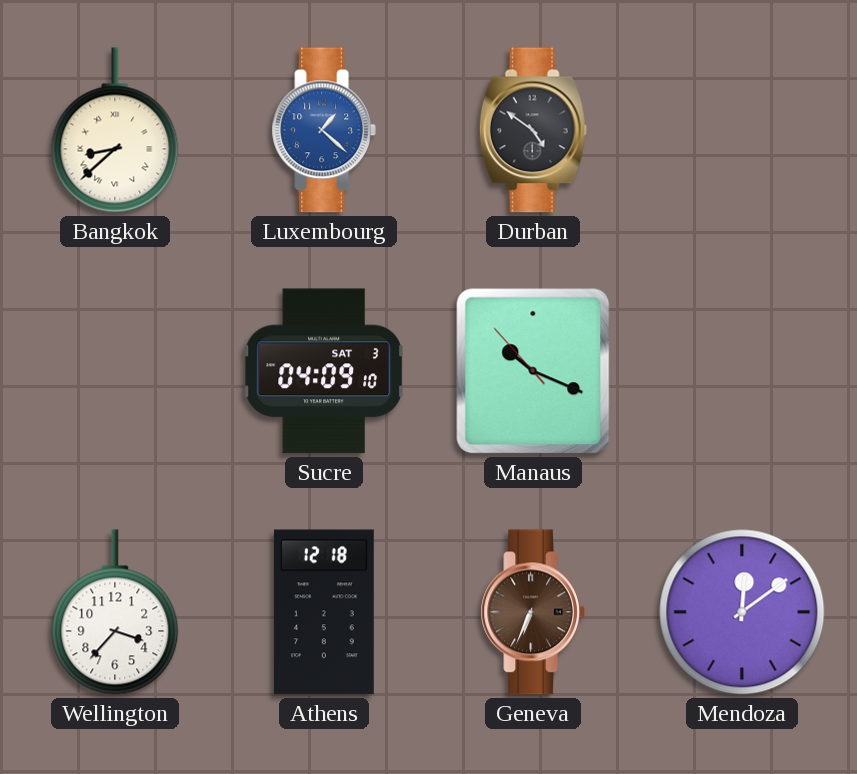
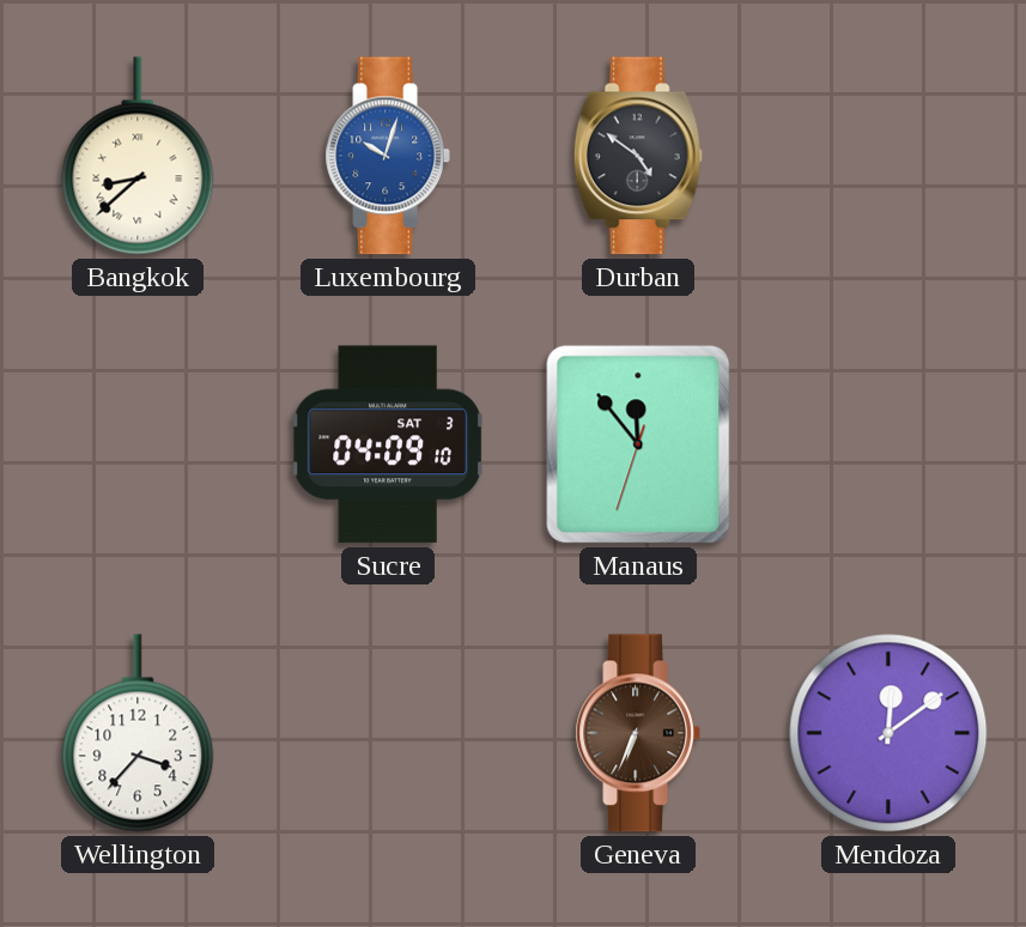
Luxembourg: 1:22 -> 10:03 (388, 156)
Manaus: 10:18 -> 11:53 (638, 444)
Athens: 12:18 -> none (324, 612)
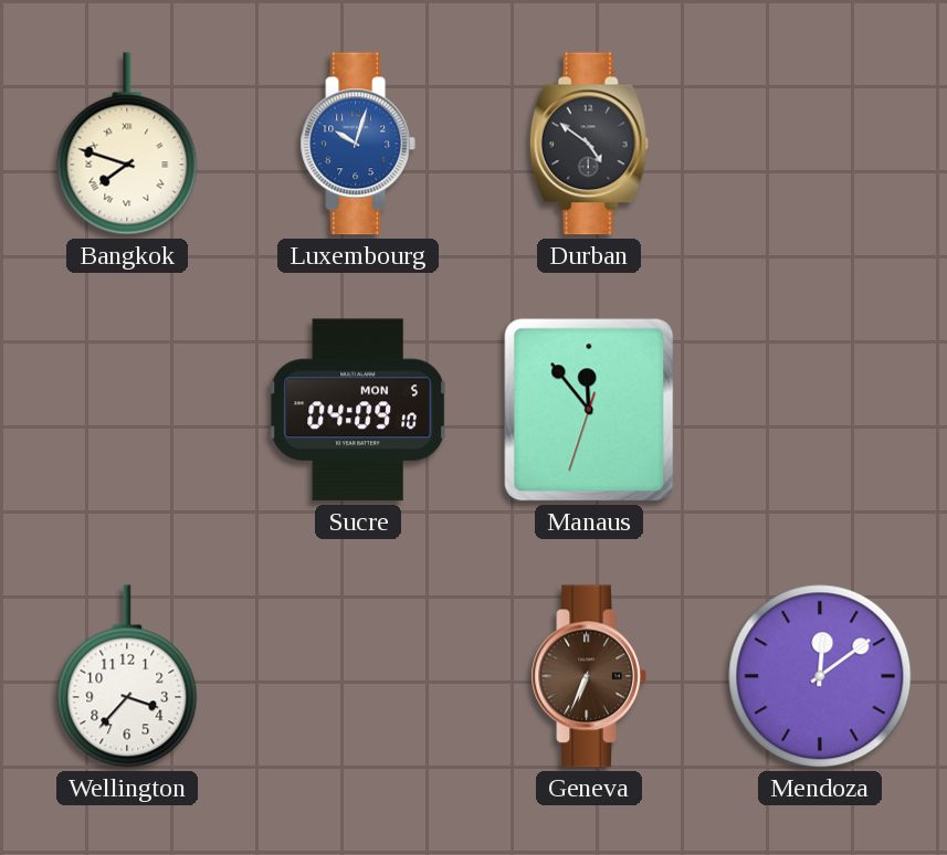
Bangkok: 8:38 -> 7:48 (127, 144)
Sucre date: SAT 3 -> MON 5 (358, 410)
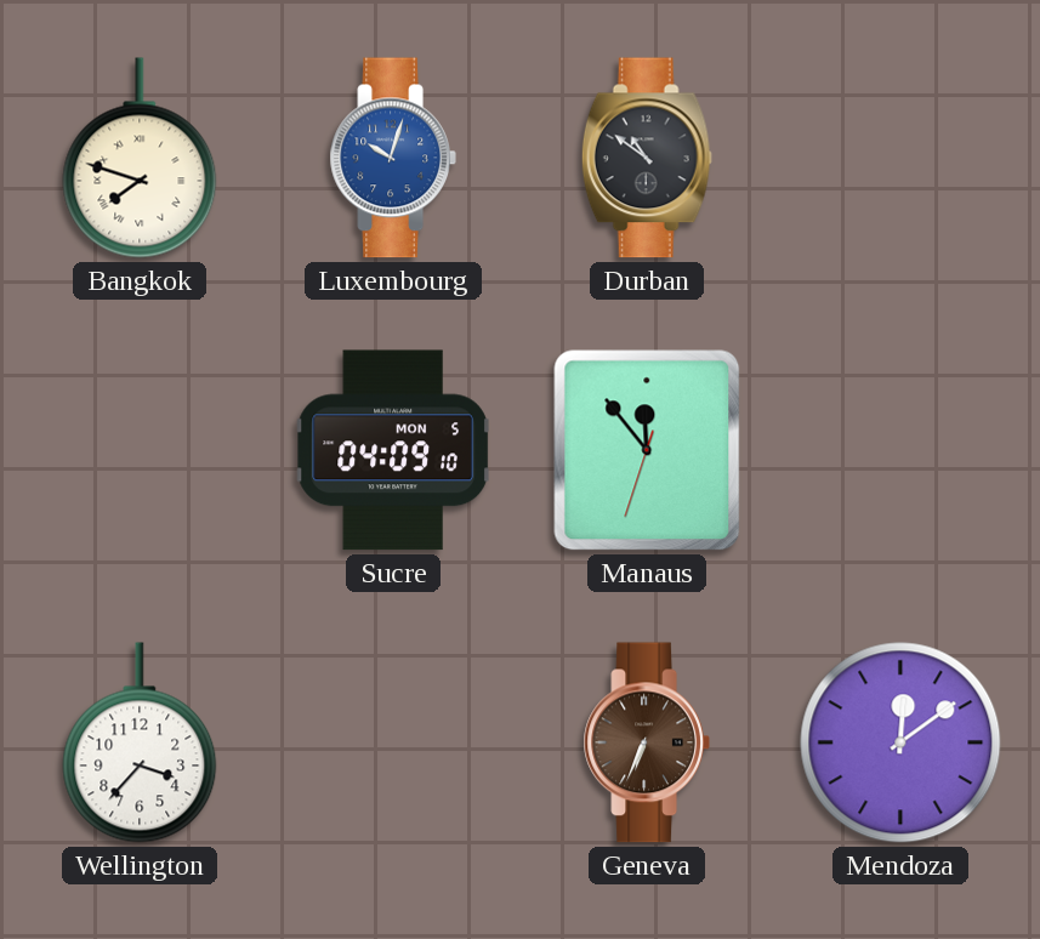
Durban: 4:51 -> 10:51 (647, 158)
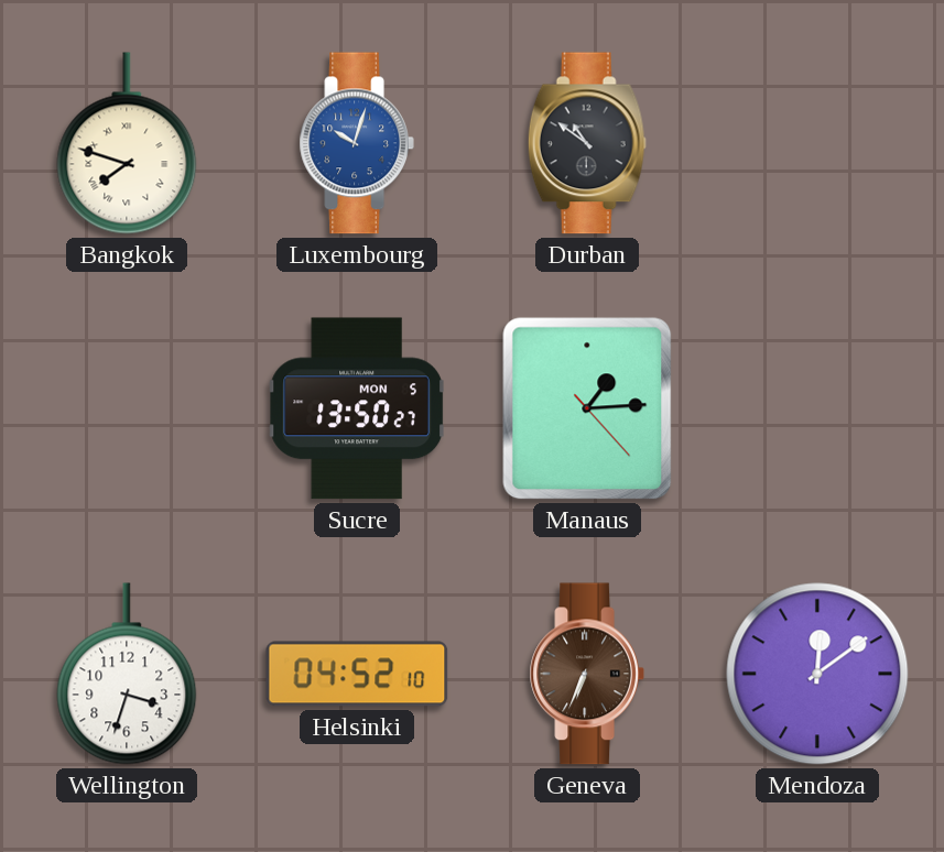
Sucre: 04:09 -> 13:50 (357, 408)
Manaus: 11:53 -> 1:14 (587, 408)
Wellington: 3:37 -> 3:33 (127, 674)
Helsinki: none -> 04:52 (357, 674)
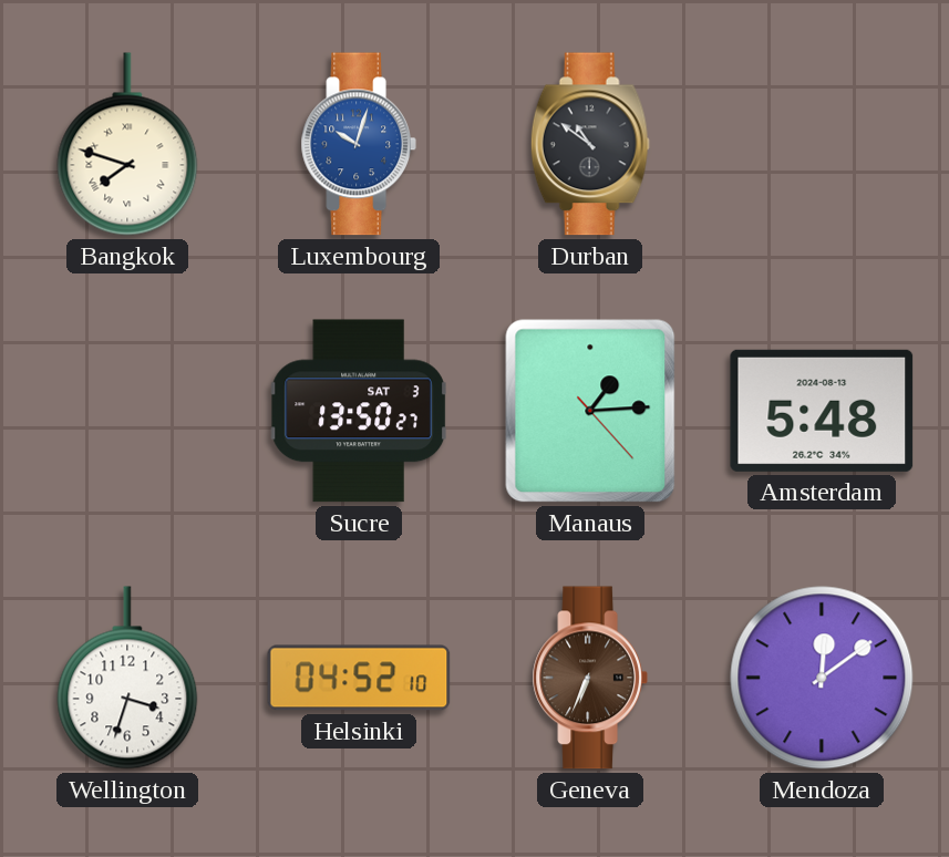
Sucre date: MON 5 -> SAT 3 (359, 411)
Amsterdam: none -> 5:48 (822, 411)
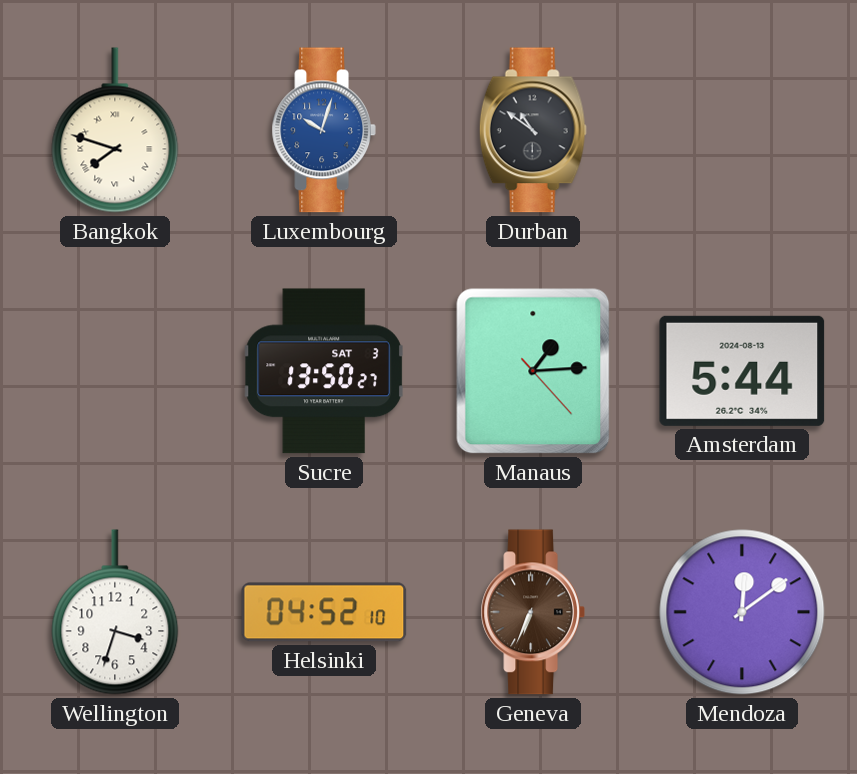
Amsterdam: 5:48 -> 5:44 (742, 371)
